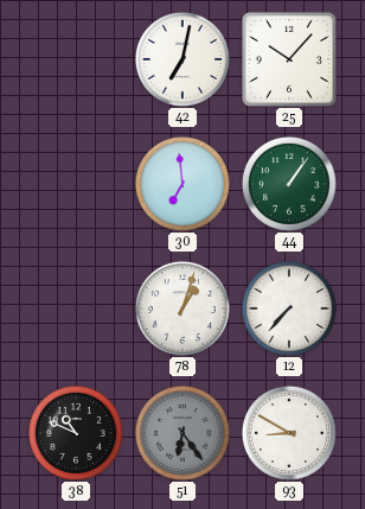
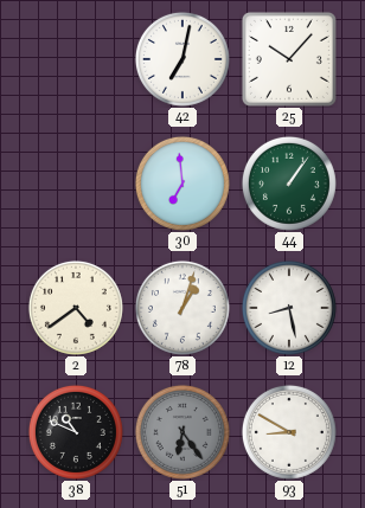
2: none -> 4:39 (76, 308)
12: 7:37 -> 8:28 (289, 308)
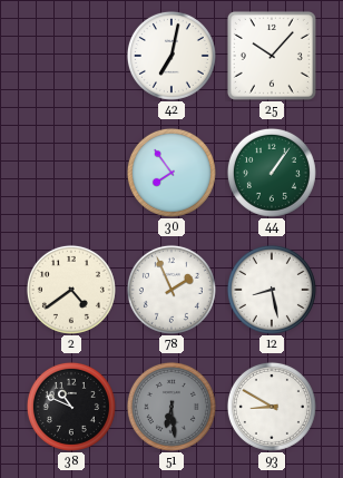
30: 6:59 -> 7:54 (171, 173)
78: 1:03 -> 1:56 (171, 290)
51: 6:24 -> 6:29 (171, 407)
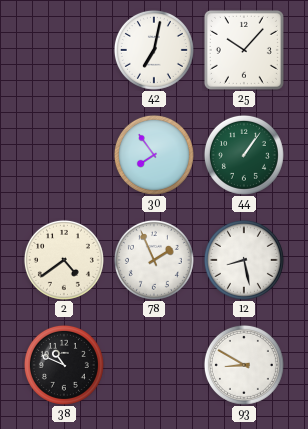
51: 6:29 -> none (171, 407)
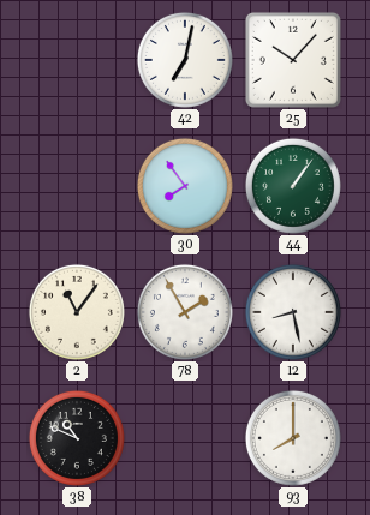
2: 4:39 -> 11:06 (77, 312)
78: 1:56 -> 1:55 (185, 312)
93: 8:50 -> 8:00 (293, 438)
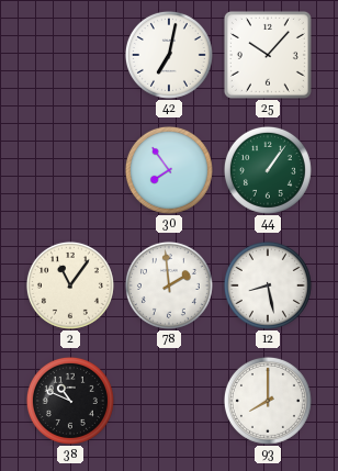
78: 1:55 -> 1:59 (169, 285)
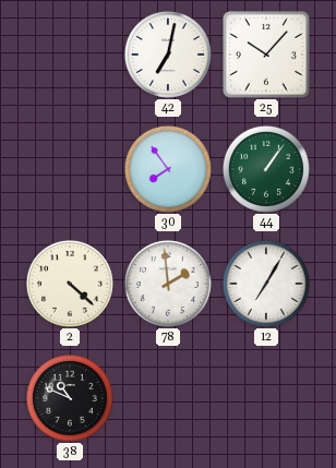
2: 11:06 -> 4:22 (70, 284)
12: 8:28 -> 7:05 (266, 284)
93: 8:00 -> none (268, 401)
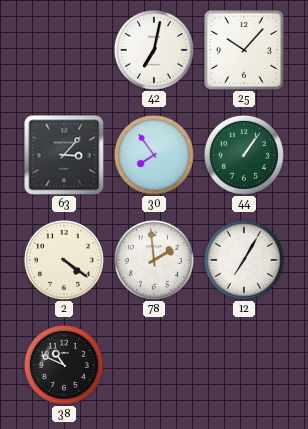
63: none -> 3:07 (64, 155)
2: 4:22 -> 4:21 (64, 260)
